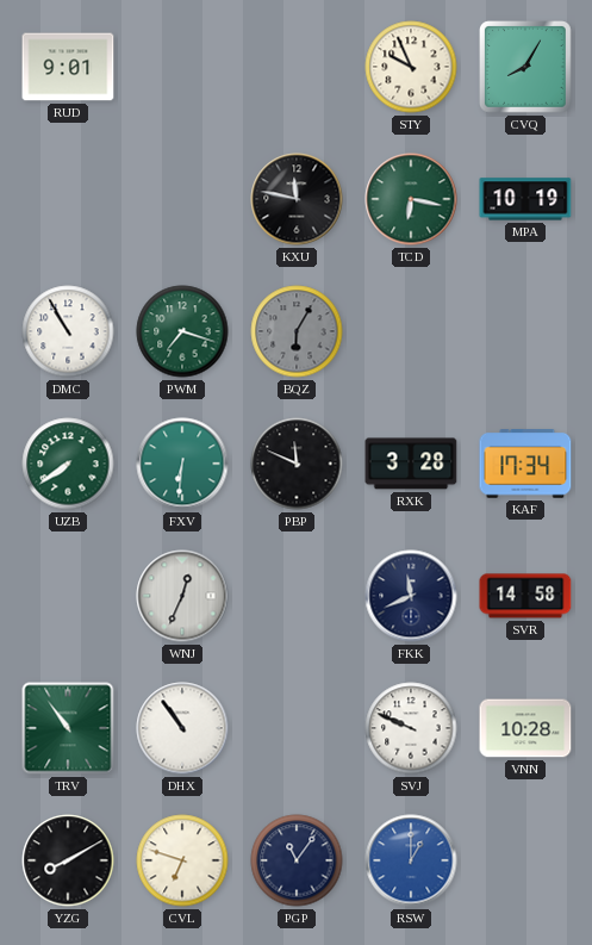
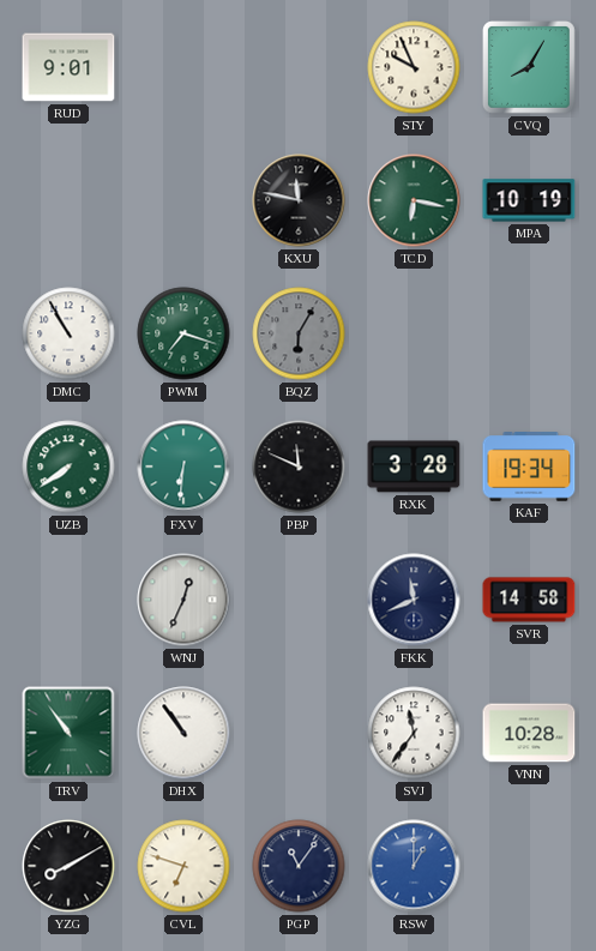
KAF: 17:34 -> 19:34 (529, 467)
SVJ: 9:49 -> 11:36 (414, 733)
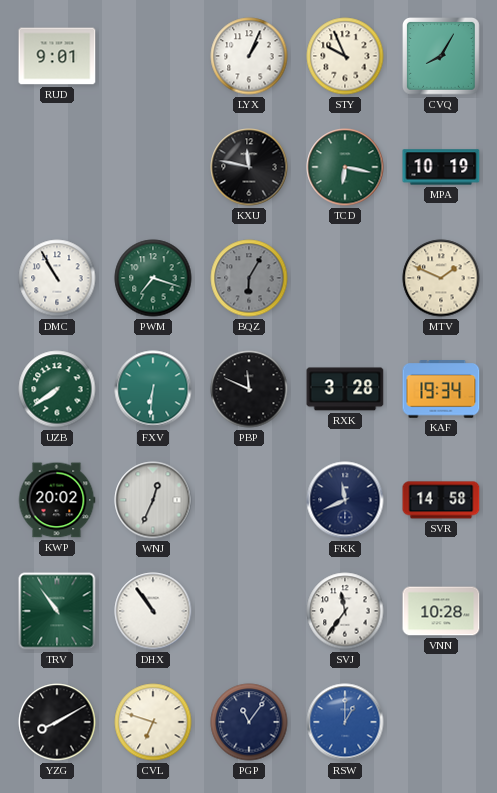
LYX: none -> 1:04 (249, 56)
MTV: none -> 1:49 (441, 278)
KWP: none -> 20:02 (57, 500)
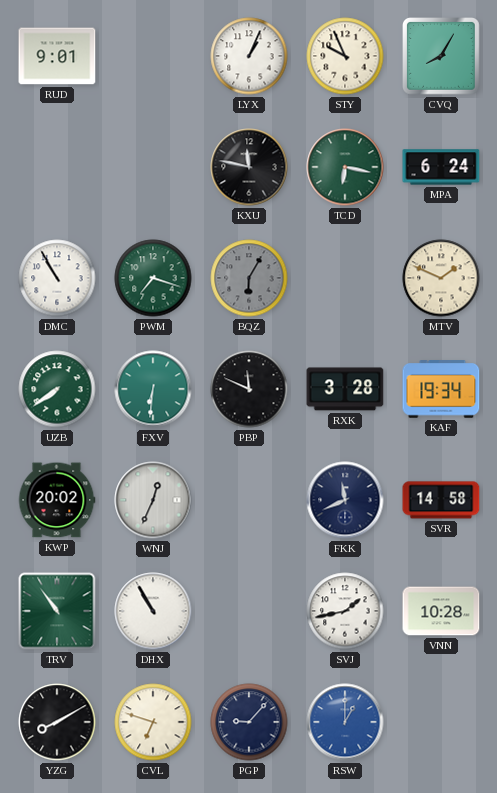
MPA: 10:19 -> 6:24 (441, 167)
DHX: 10:54 -> 10:55 (153, 611)
SVJ: 11:36 -> 1:43 (345, 611)
PGP: 11:06 -> 9:07 (249, 722)
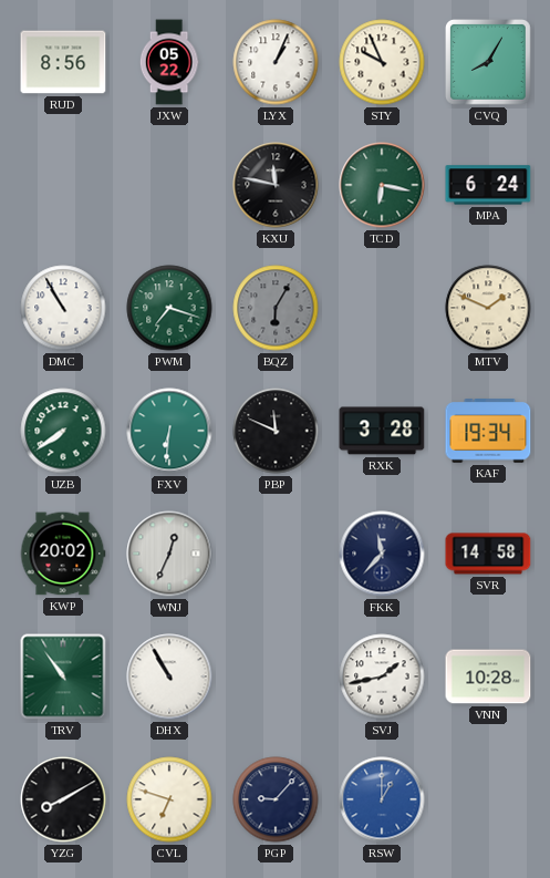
RUD: 9:01 -> 8:56 (63, 62)
JXW: none -> 05:22 (169, 62)
FKK: 11:41 -> 11:37 (382, 554)
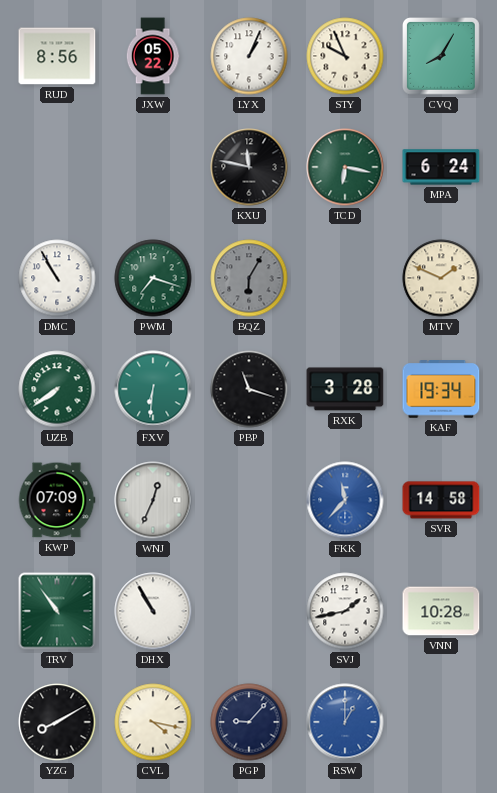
PBP: 11:49 -> 11:18 (249, 389)
KWP: 20:02 -> 07:09 (57, 500)
FKK dial: navy -> blue (345, 500)
CVL: 6:48 -> 4:17 (153, 722)
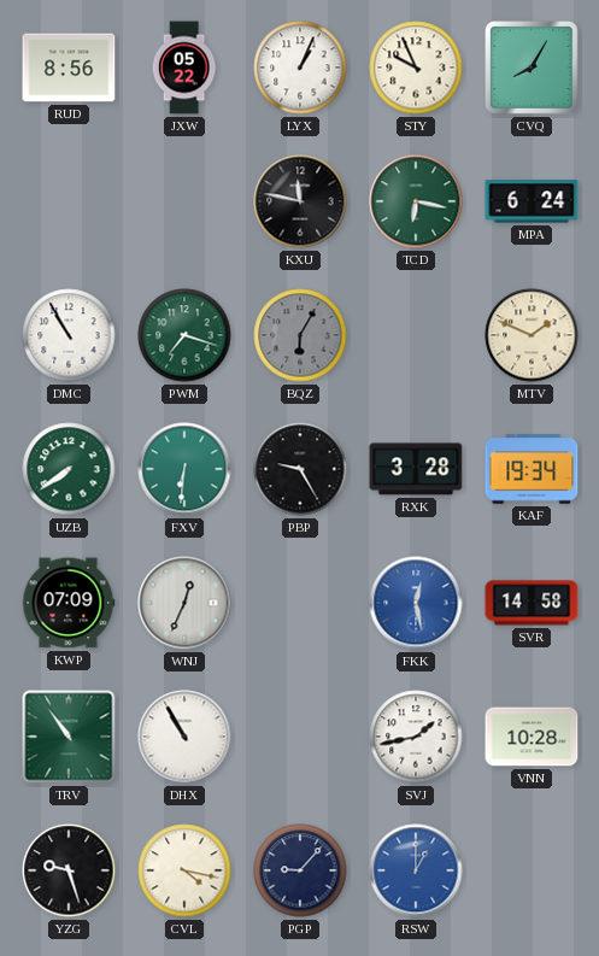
PBP: 11:18 -> 9:25 (300, 469)
FKK: 11:37 -> 12:28 (416, 603)
YZG: 8:10 -> 9:27 (69, 870)
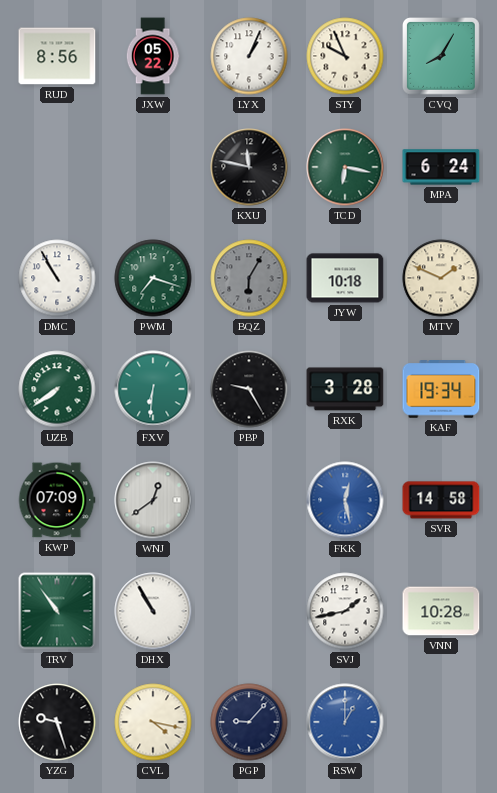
JYW: none -> 10:18 (345, 278)
WNJ: 12:34 -> 12:39 (153, 500)
